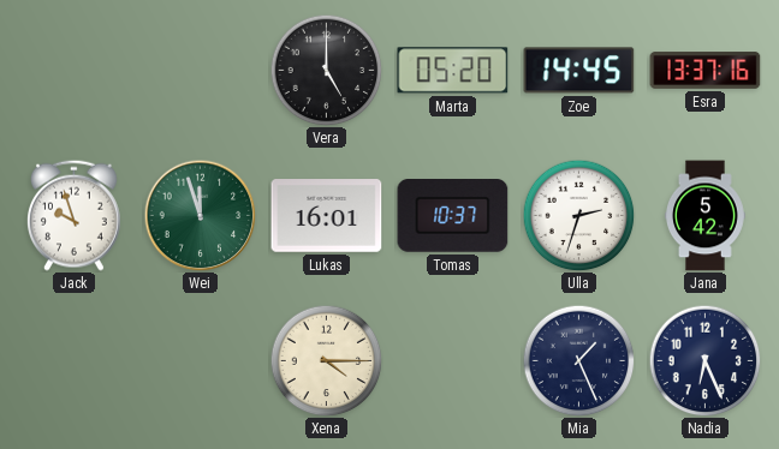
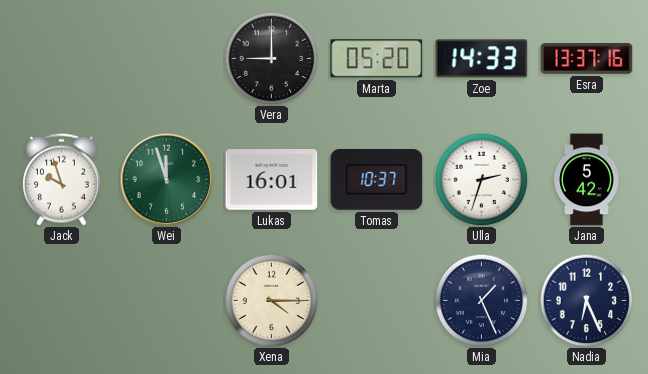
Vera: 5:00 -> 9:00 (271, 58)
Zoe: 14:45 -> 14:33 (482, 59)
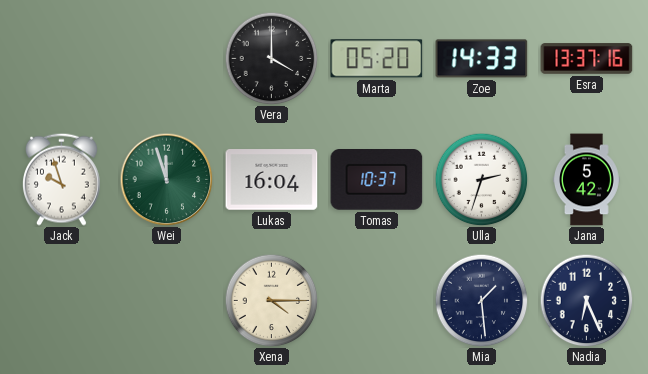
Vera: 9:00 -> 4:00 (271, 58)
Lukas: 16:01 -> 16:04 (272, 180)
Mia: 1:26 -> 1:29 (481, 300)
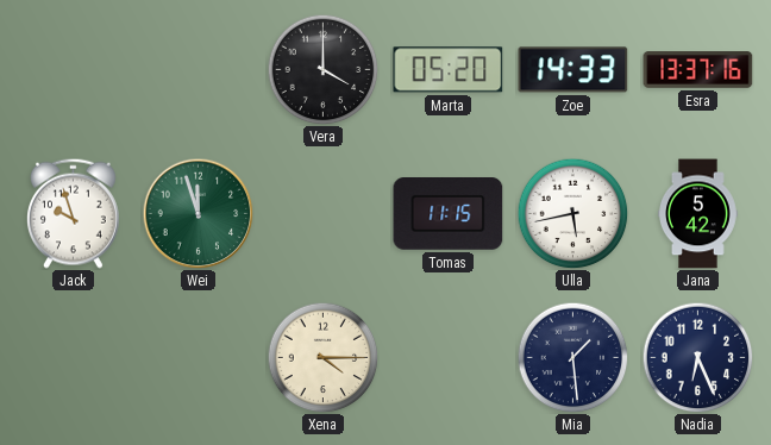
Lukas: 16:04 -> none (272, 180)
Tomas: 10:37 -> 11:15 (449, 214)
Ulla: 2:33 -> 5:43 (572, 213)
